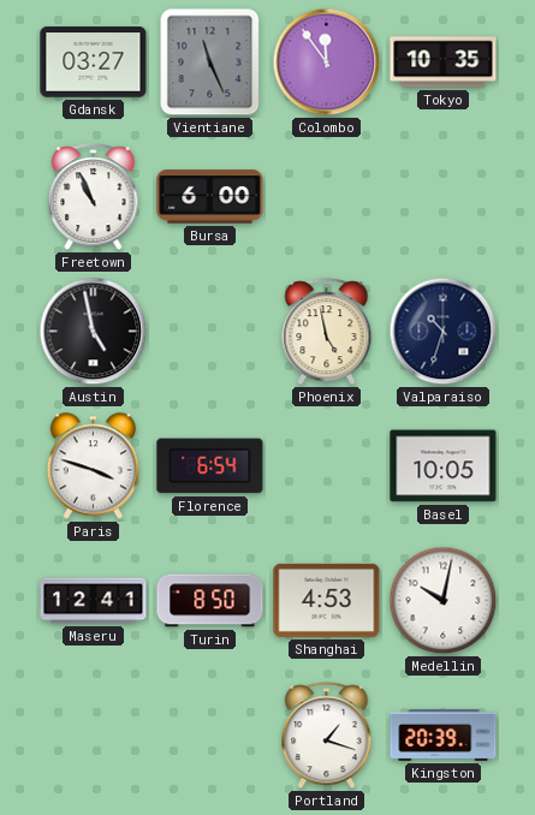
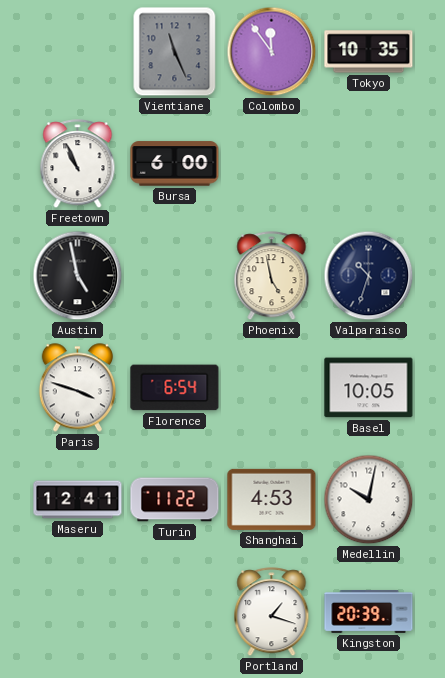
Gdansk: 03:27 -> none (94, 63)
Turin: 8:50 -> 11:22 (175, 500)
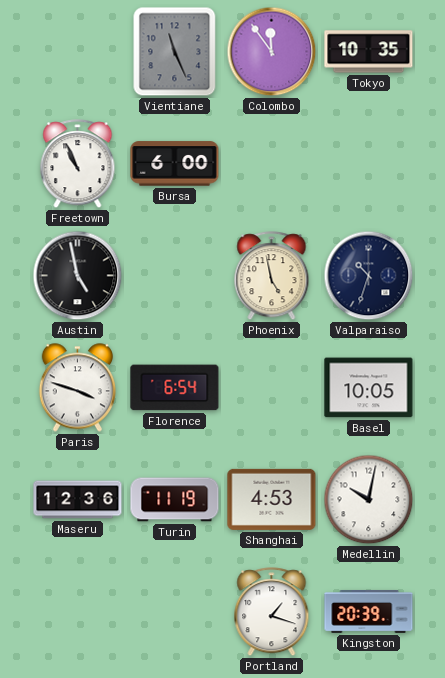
Maseru: 12:41 -> 12:36 (78, 500)
Turin: 11:22 -> 11:19 (175, 500)
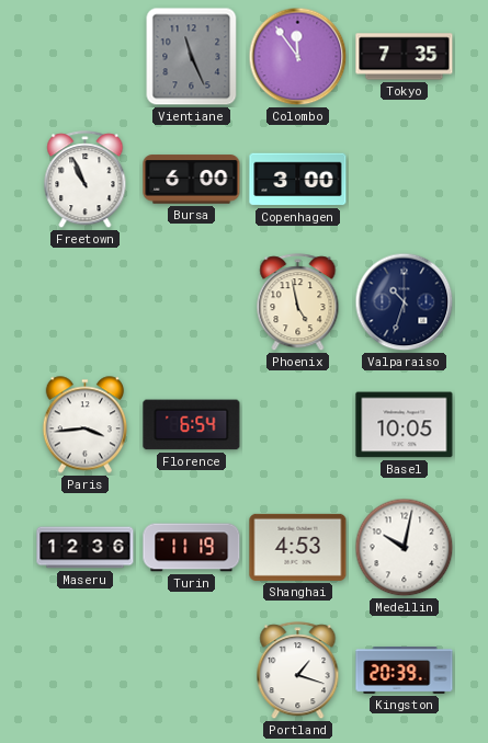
Tokyo: 10:35 -> 7:35 (405, 57)
Copenhagen: none -> 3:00 (298, 180)
Austin: 4:58 -> none (78, 276)
Paris: 3:48 -> 3:44 (84, 425)
